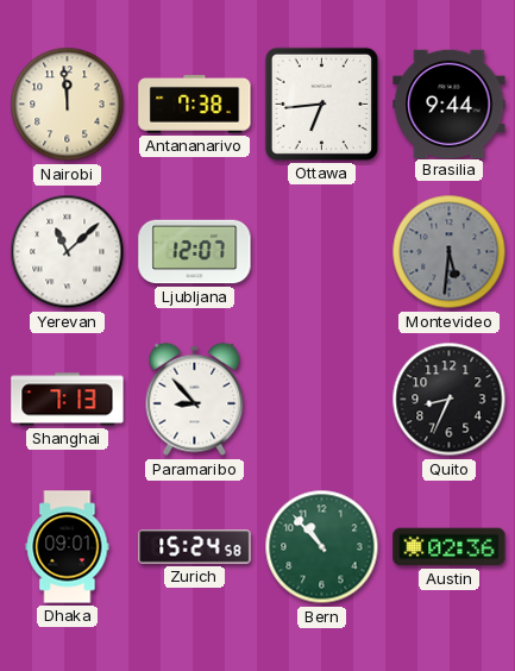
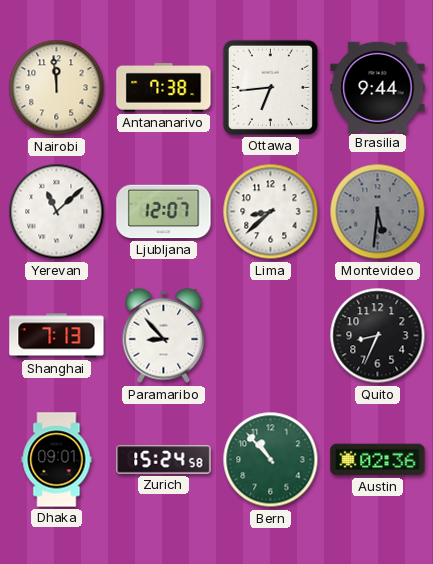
Lima: none -> 8:38 (271, 212)
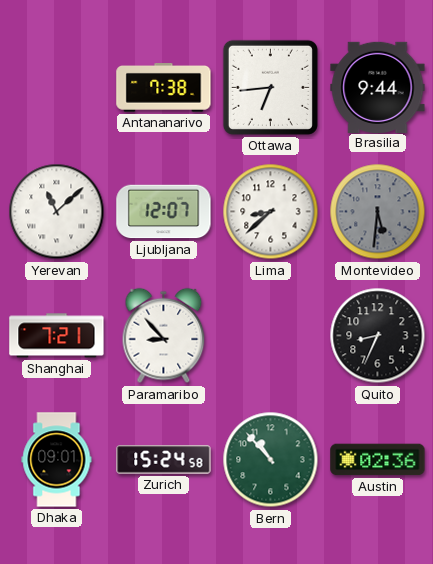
Nairobi: 11:59 -> none (57, 88)
Shanghai: 7:13 -> 7:21 (57, 336)
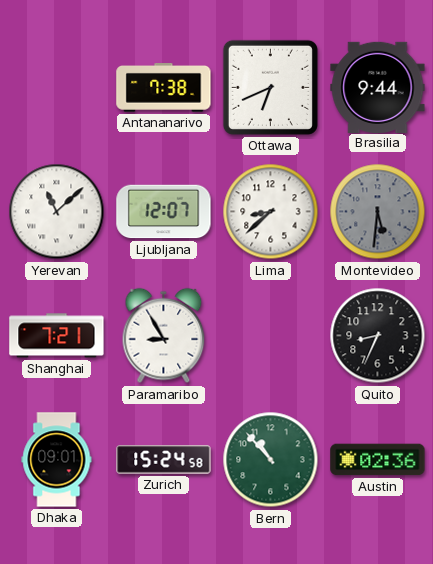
Ottawa: 6:44 -> 6:41 (270, 87)
Paramaribo: 8:53 -> 8:55 (164, 336)
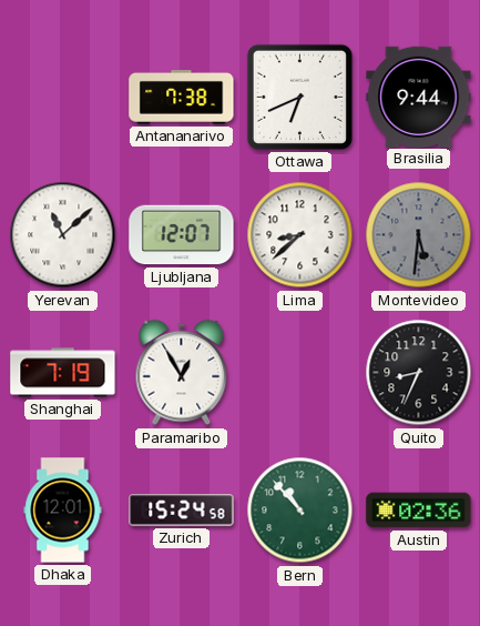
Shanghai: 7:21 -> 7:19 (63, 373)
Paramaribo: 8:55 -> 12:55 (182, 373)
Dhaka: 09:01 -> 12:01 (63, 511)
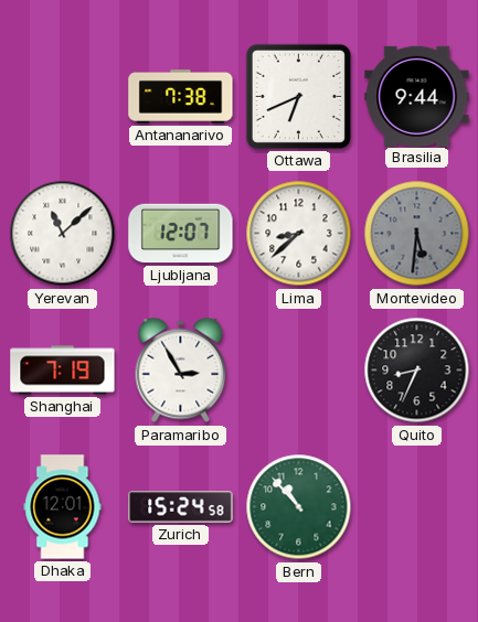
Paramaribo: 12:55 -> 2:55 (181, 371)
Austin: 02:36 -> none (419, 511)
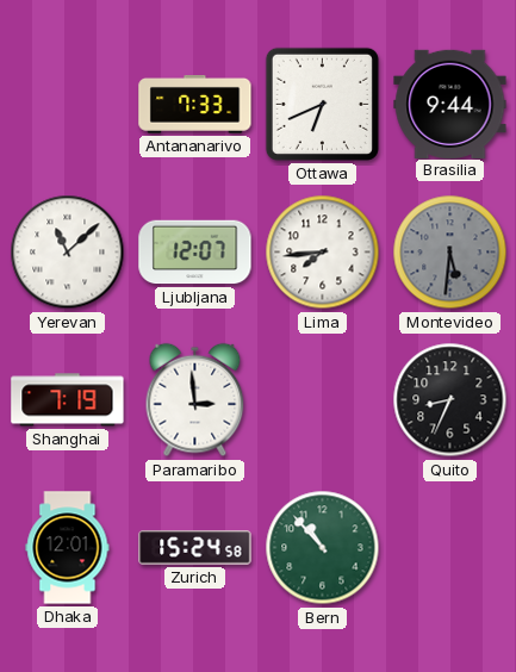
Antananarivo: 7:38 -> 7:33 (195, 105)
Lima: 8:38 -> 7:44 (323, 253)
Paramaribo: 2:55 -> 2:59 (195, 400)
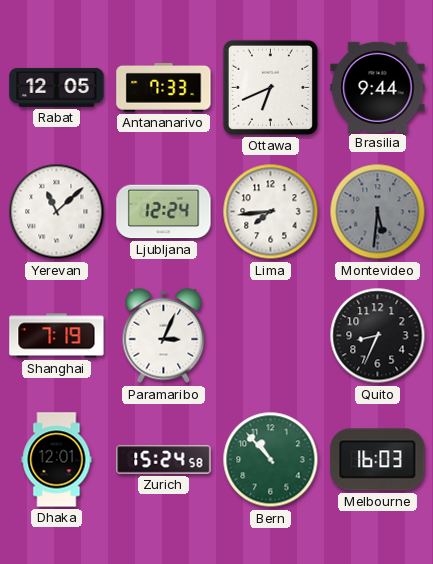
Rabat: none -> 12:05 (57, 87)
Ljubljana: 12:07 -> 12:24 (164, 212)
Paramaribo: 2:59 -> 3:04 (164, 336)
Melbourne: none -> 16:03 (378, 460)
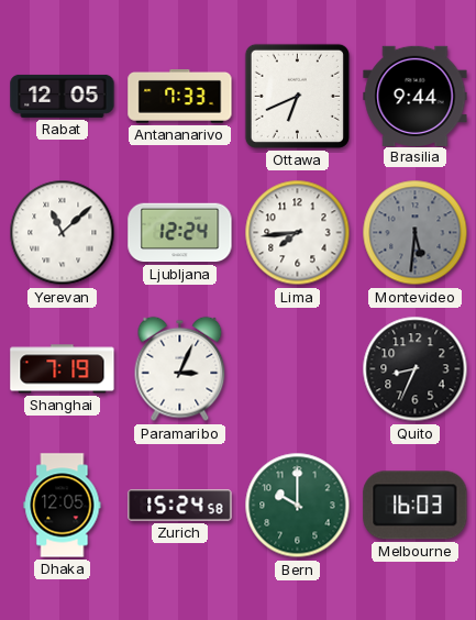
Dhaka: 12:01 -> 12:05 (63, 506)
Bern: 10:53 -> 10:00 (298, 506)
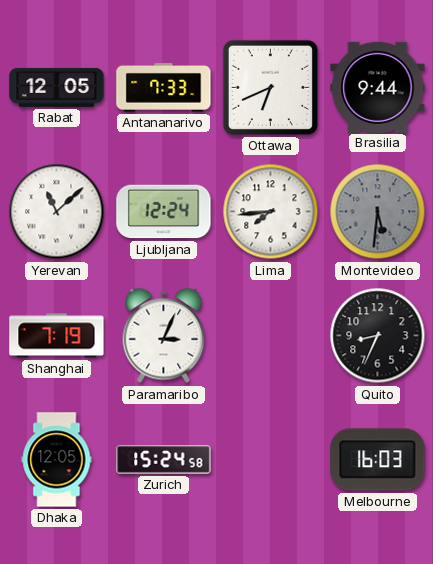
Bern: 10:00 -> none (298, 506)
